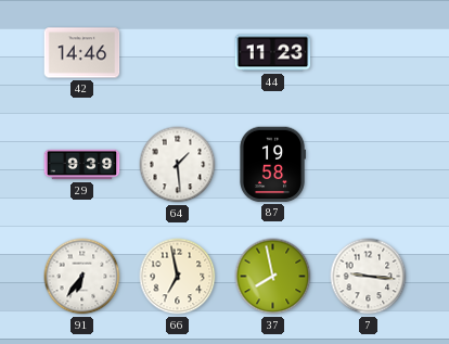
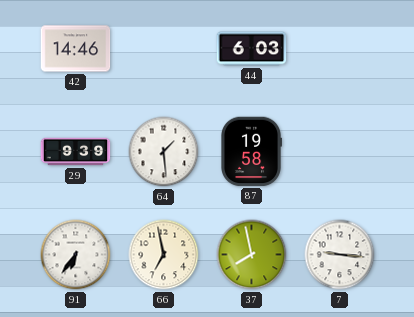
44: 11:23 -> 6:03 (252, 49)
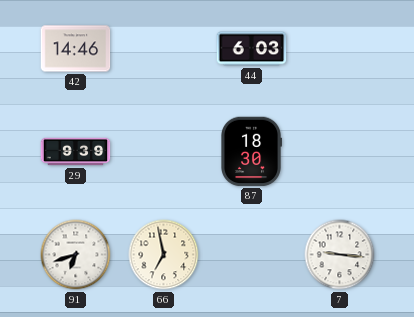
64: 1:29 -> none (164, 152)
87: 19:58 -> 18:30 (252, 152)
91: 6:36 -> 6:42 (76, 255)
37: 7:58 -> none (252, 255)
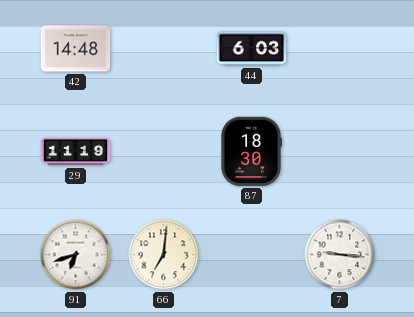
42: 14:46 -> 14:48 (76, 49)
29: 9:39 -> 11:19 (76, 152)
66: 6:58 -> 7:01 (164, 255)
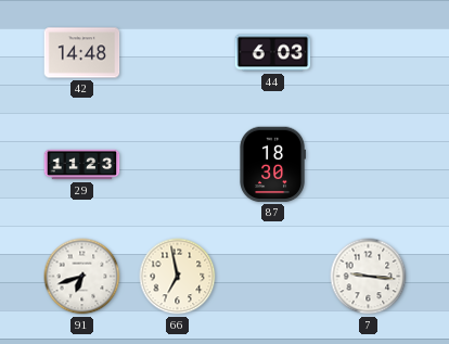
29: 11:19 -> 11:23 (82, 165)
66: 7:01 -> 6:58 (178, 277)
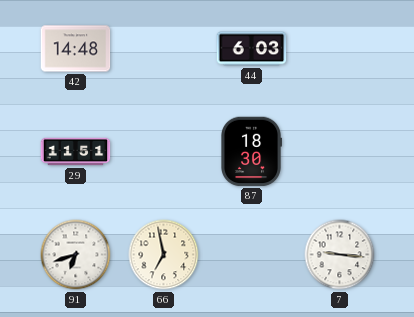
29: 11:23 -> 11:51 (76, 152)
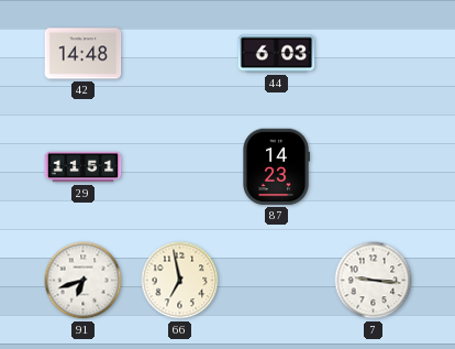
87: 18:30 -> 14:23 (277, 167)
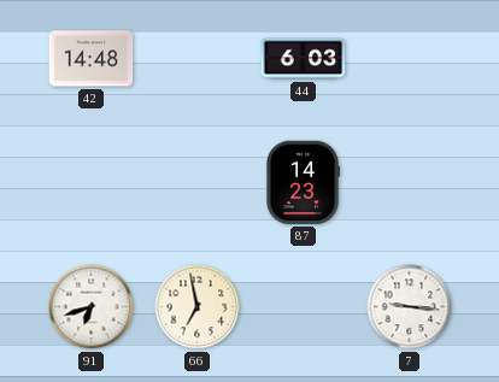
29: 11:51 -> none (84, 167)
